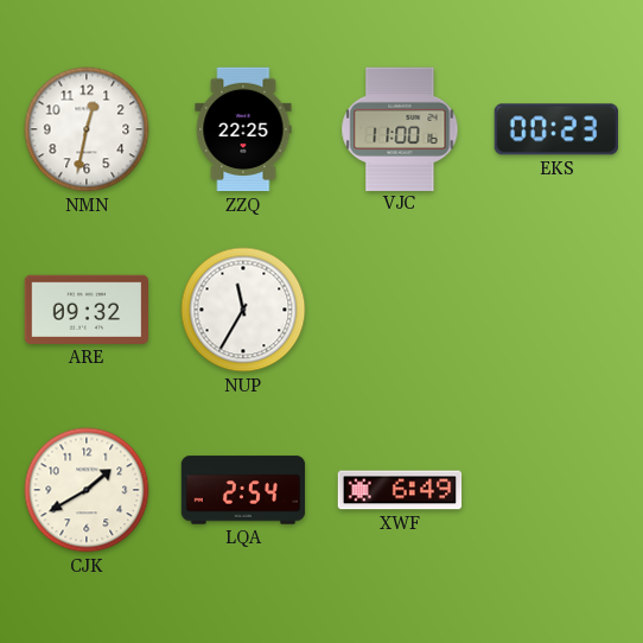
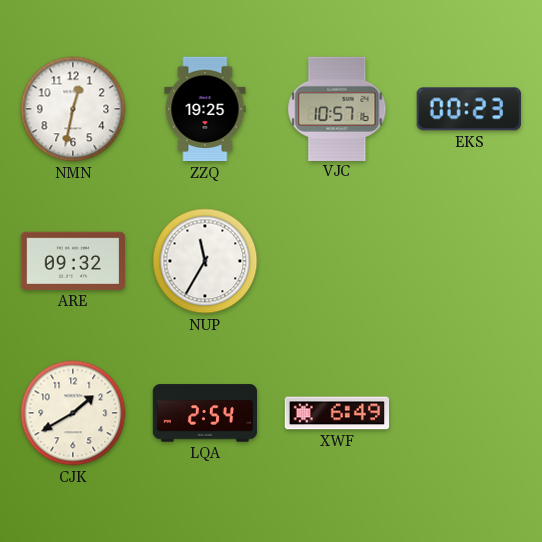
ZZQ: 22:25 -> 19:25 (205, 109)
VJC: 11:00 -> 10:57 (337, 108)
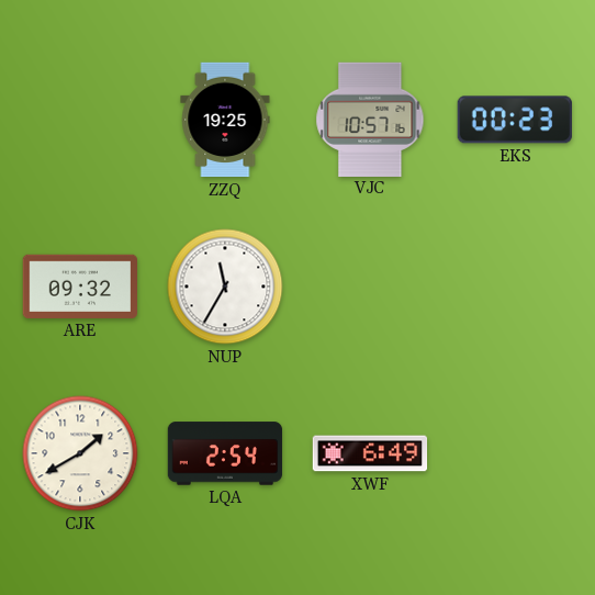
NMN: 12:32 -> none (73, 109)
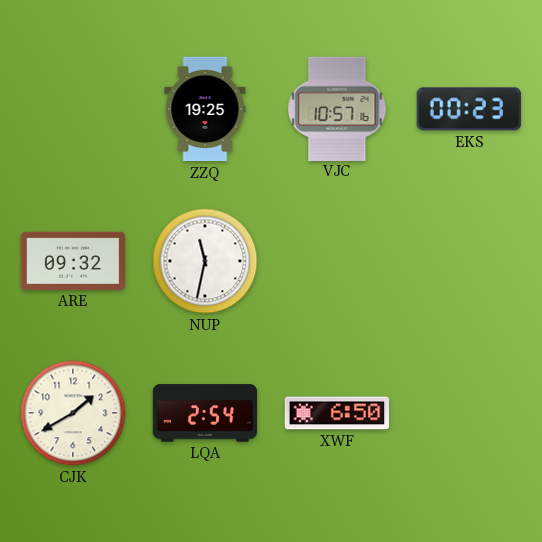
NUP: 11:35 -> 11:32 (205, 261)
XWF: 6:49 -> 6:50 (337, 413)
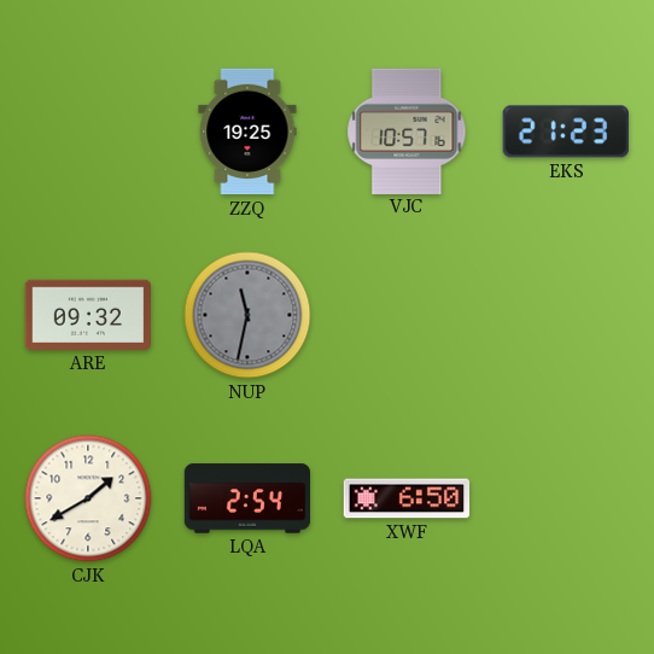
EKS: 00:23 -> 21:23 (566, 132)
NUP dial: white -> grey (247, 315)
